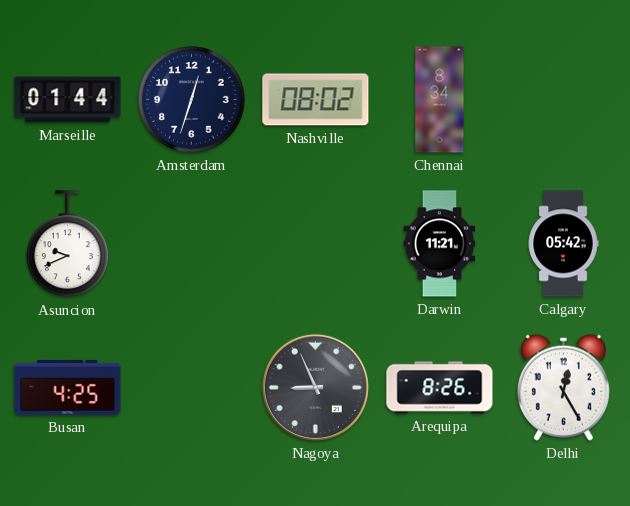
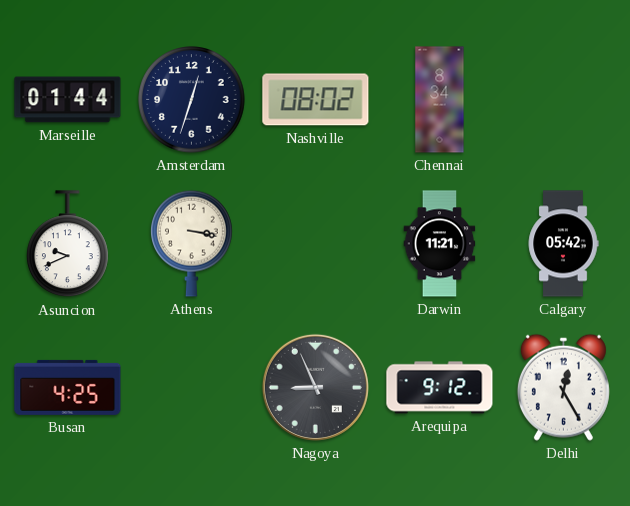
Athens: none -> 3:17 (192, 243)
Arequipa: 8:26 -> 9:12 (440, 388)
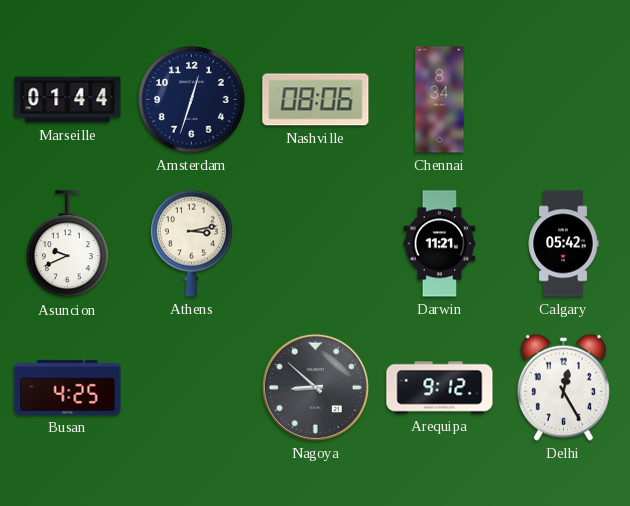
Nashville: 08:02 -> 08:06 (316, 100)
Athens: 3:17 -> 3:13 (192, 243)
Nagoya: 8:56 -> 8:52 (315, 387)
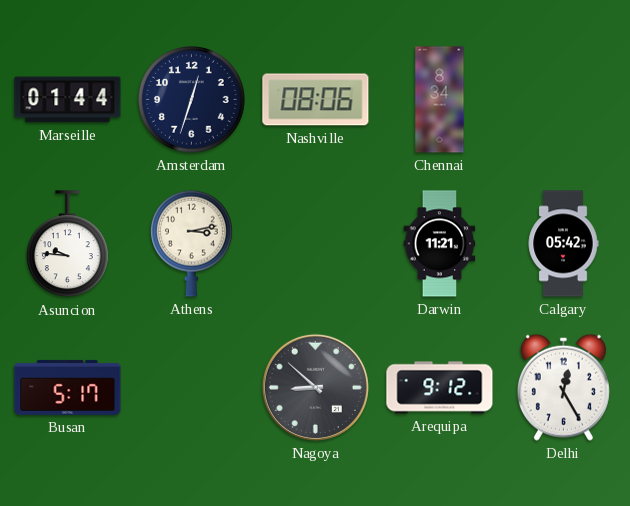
Asuncion: 9:41 -> 9:46 (68, 244)
Busan: 4:25 -> 5:17 (68, 387)
